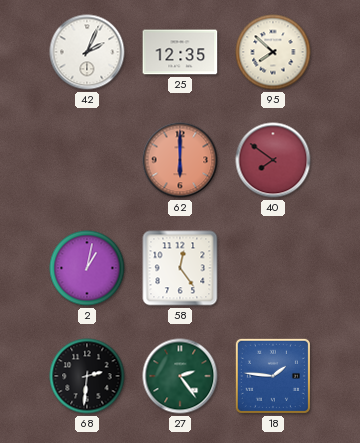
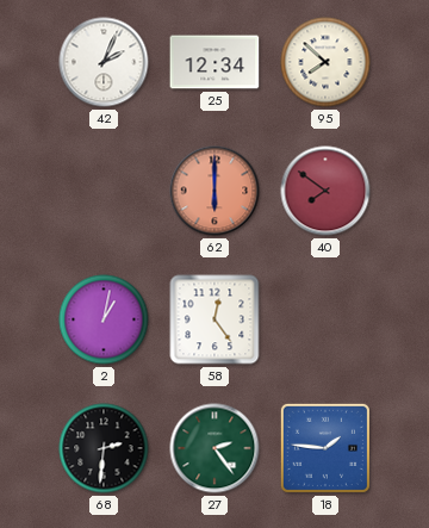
25: 12:35 -> 12:34 (214, 62)
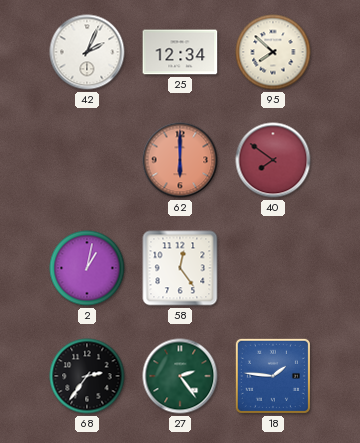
68: 2:31 -> 2:36 (87, 376)
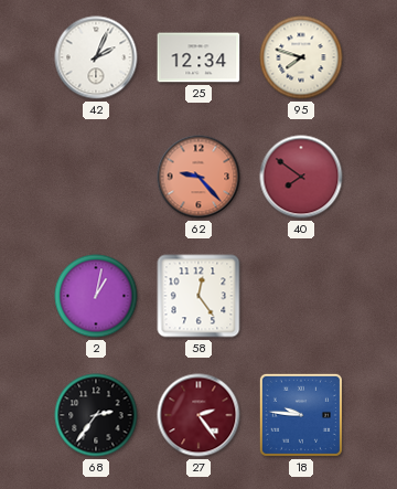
95: 7:52 -> 7:48 (301, 57)
62: 6:00 -> 9:23 (198, 177)
27 dial: green -> burgundy (198, 415)
18: 1:46 -> 9:46 (301, 415)
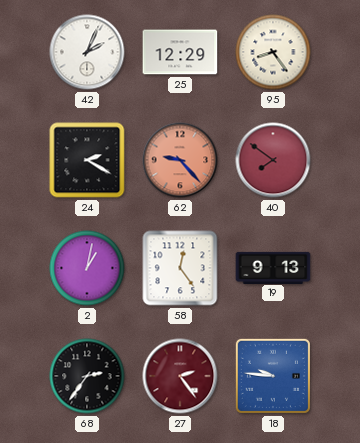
25: 12:34 -> 12:29 (180, 52)
95: 7:48 -> 8:24 (273, 52)
24: none -> 2:20 (87, 160)
19: none -> 9:13 (273, 267)
